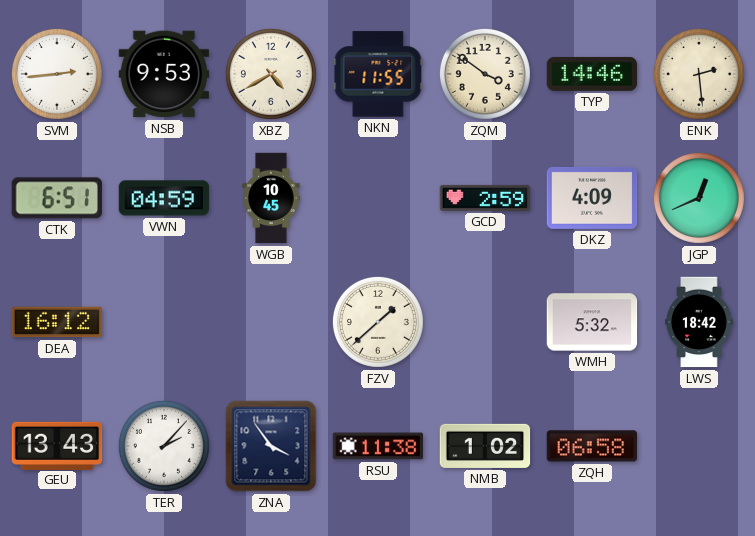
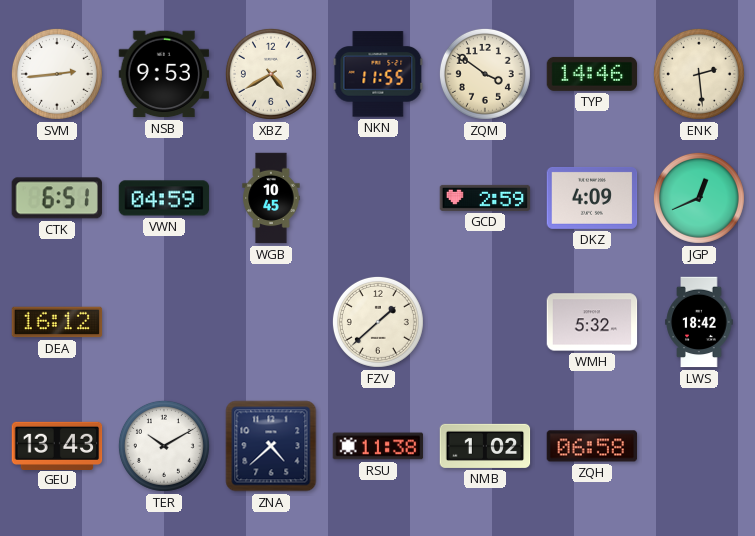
TER: 2:07 -> 10:10 (164, 446)
ZNA: 3:54 -> 4:38 (271, 446)
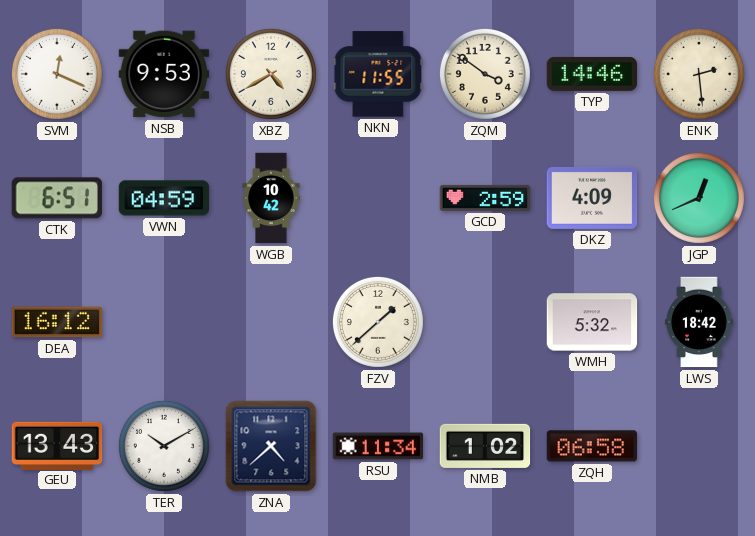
SVM: 2:44 -> 12:19 (57, 74)
WGB: 10:45 -> 10:42 (271, 198)
RSU: 11:38 -> 11:34 (378, 446)
